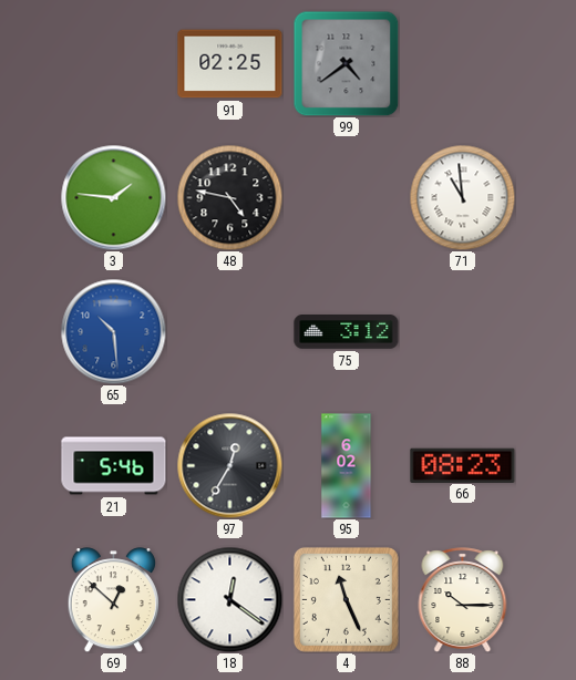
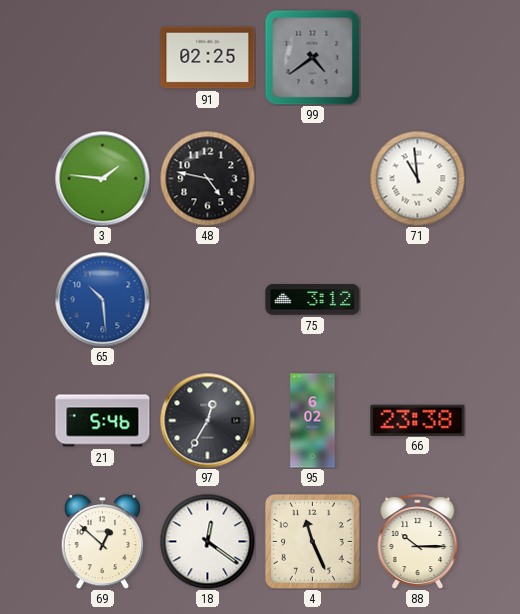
66: 08:23 -> 23:38 (418, 420)
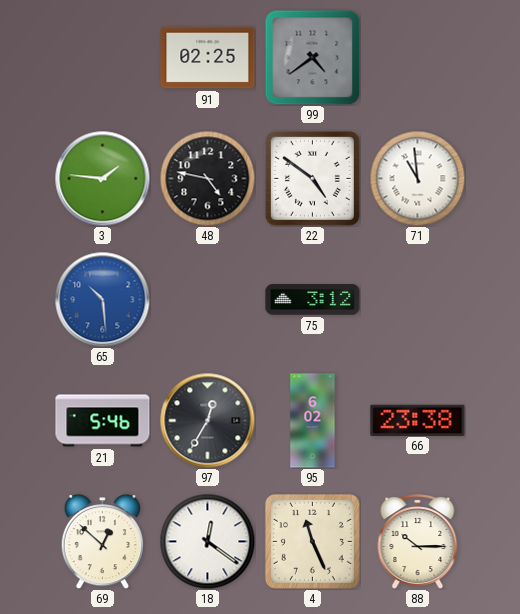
22: none -> 4:51 (312, 178)
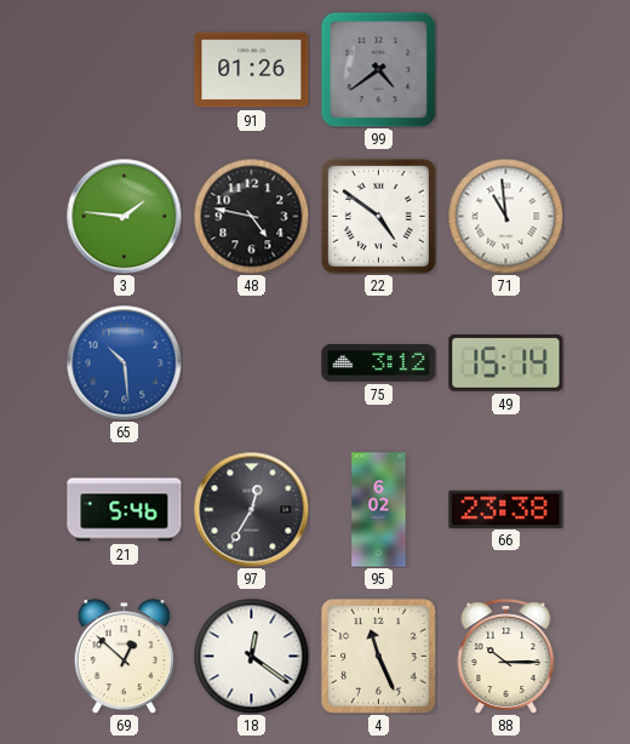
91: 02:25 -> 01:26 (252, 70)
49: none -> 15:14 (506, 364)
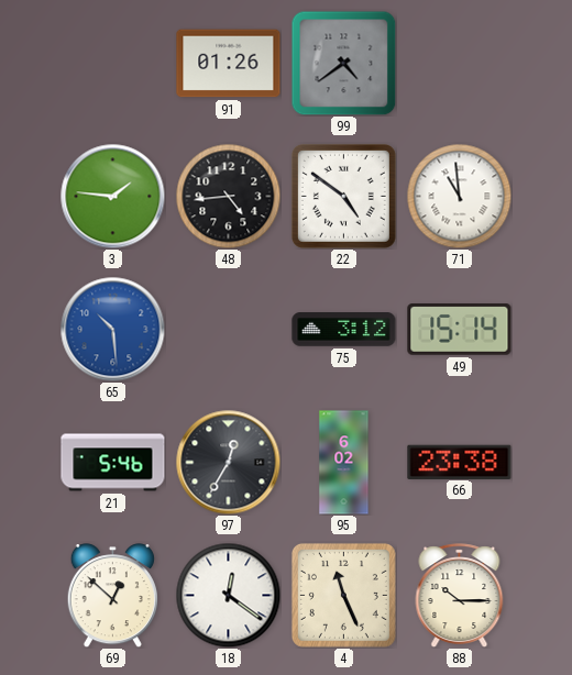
48: 4:47 -> 4:44 (228, 196)
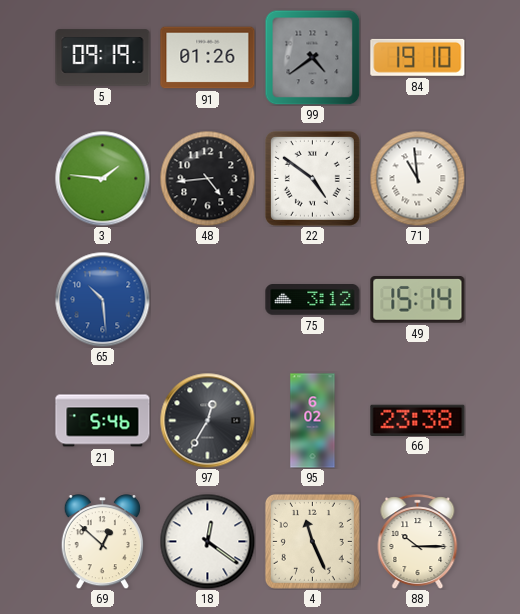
5: none -> 09:19 (103, 58)
84: none -> 19:10 (418, 57)
